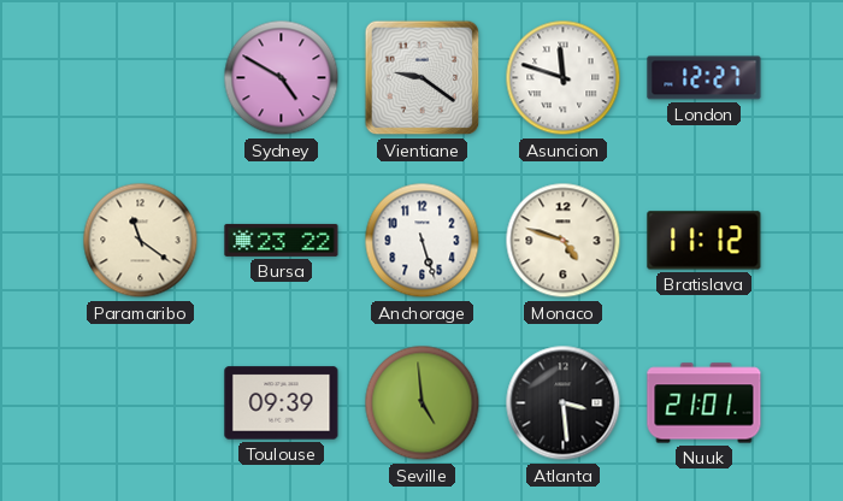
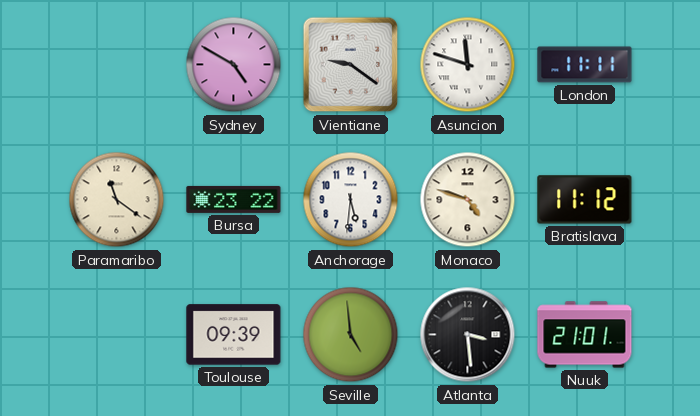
London: 12:27 -> 11:11 (585, 65)
Anchorage: 5:27 -> 5:31 (351, 200)
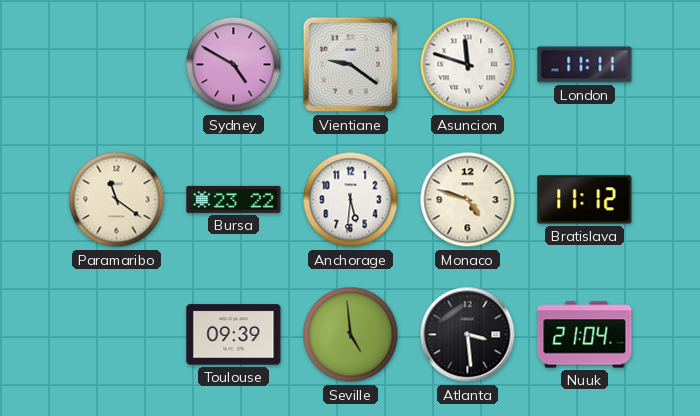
Nuuk: 21:01 -> 21:04 (585, 335)
